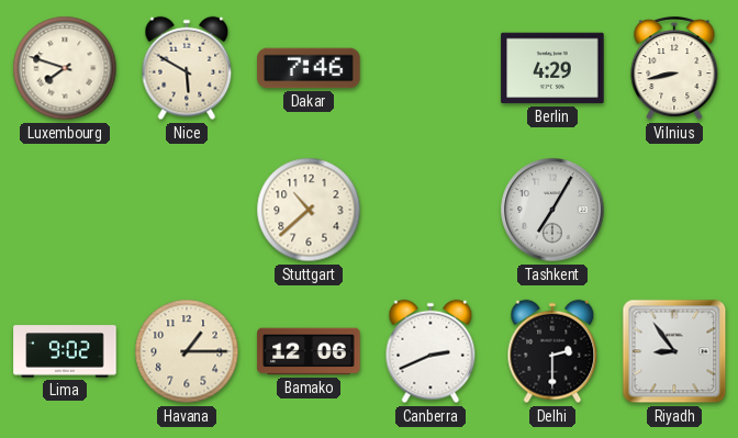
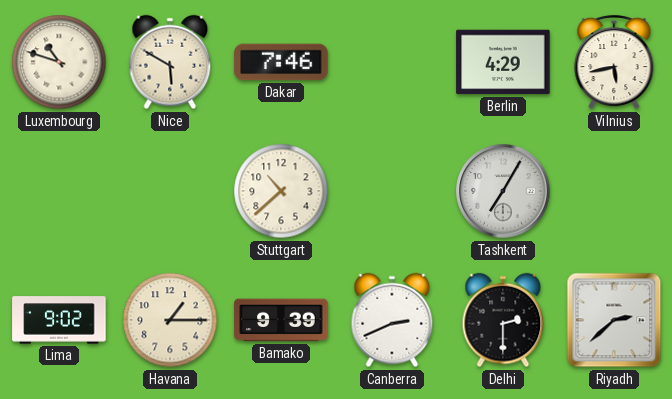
Luxembourg: 7:48 -> 10:48 (59, 62)
Vilnius: 8:43 -> 5:43 (614, 62)
Bamako: 12:06 -> 9:39 (281, 320)
Riyadh: 8:54 -> 2:38 (614, 320)
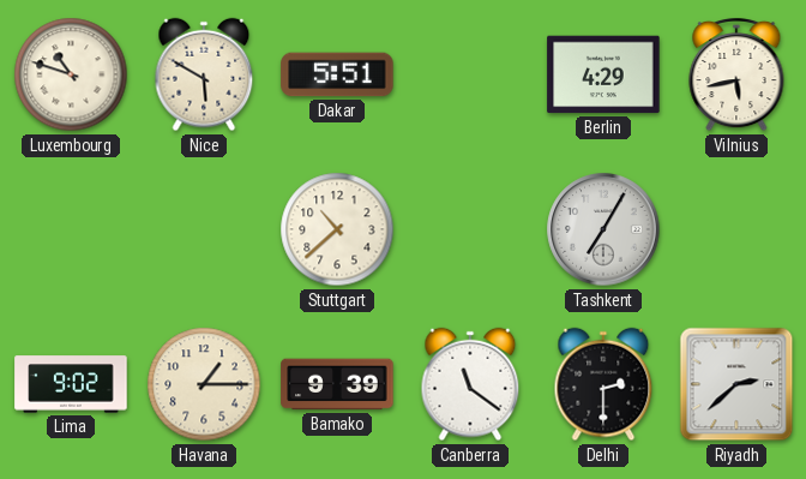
Dakar: 7:46 -> 5:51 (337, 74)
Canberra: 2:41 -> 11:21 (470, 384)
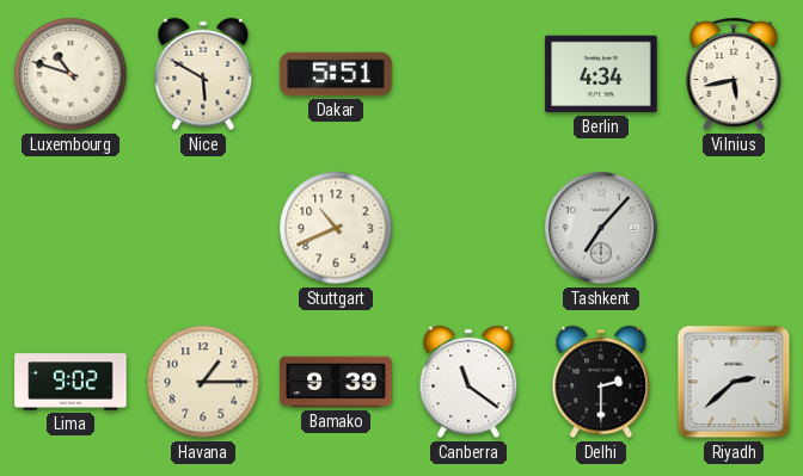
Berlin: 4:29 -> 4:34 (601, 74)
Stuttgart: 10:38 -> 10:41 (336, 228)
Tashkent: 7:05 -> 7:07 (601, 228)
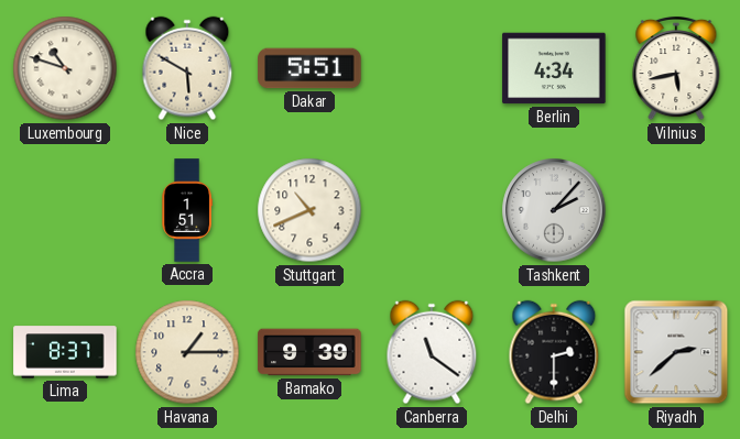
Accra: none -> 1:51 (187, 210)
Tashkent: 7:07 -> 2:07 (554, 210)
Lima: 9:02 -> 8:37 (65, 352)
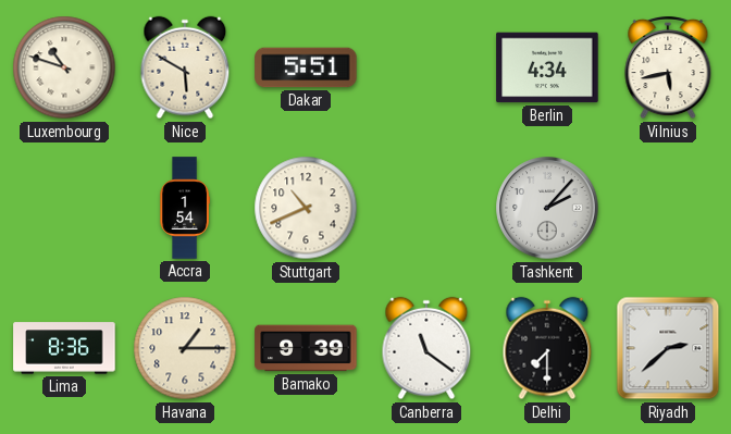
Accra: 1:51 -> 1:54 (185, 208)
Lima: 8:37 -> 8:36 (64, 348)
Delhi: 2:30 -> 7:30 (547, 348)
